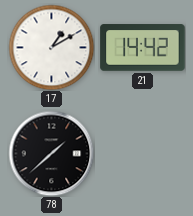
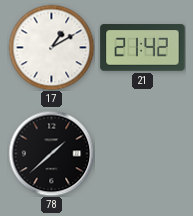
21: 14:42 -> 21:42 (143, 48)
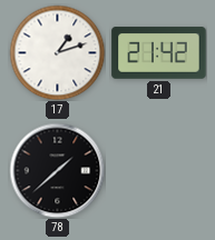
17: 1:10 -> 1:12 (57, 52)
